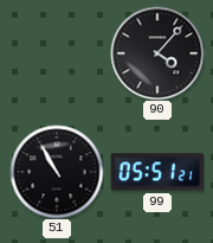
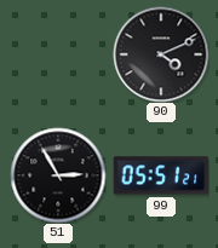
90: 4:07 -> 4:11 (161, 54)
51: 10:55 -> 2:55 (58, 175)
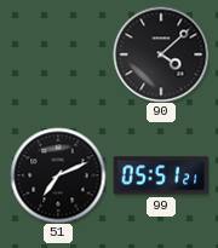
90: 4:11 -> 4:08 (161, 54)
51: 2:55 -> 7:11 (58, 175)
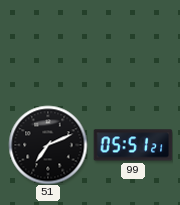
90: 4:08 -> none (161, 54)
